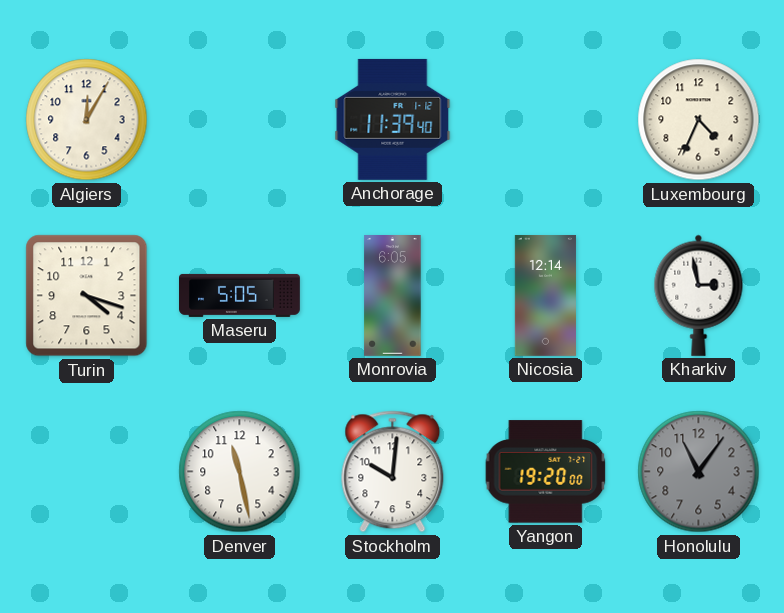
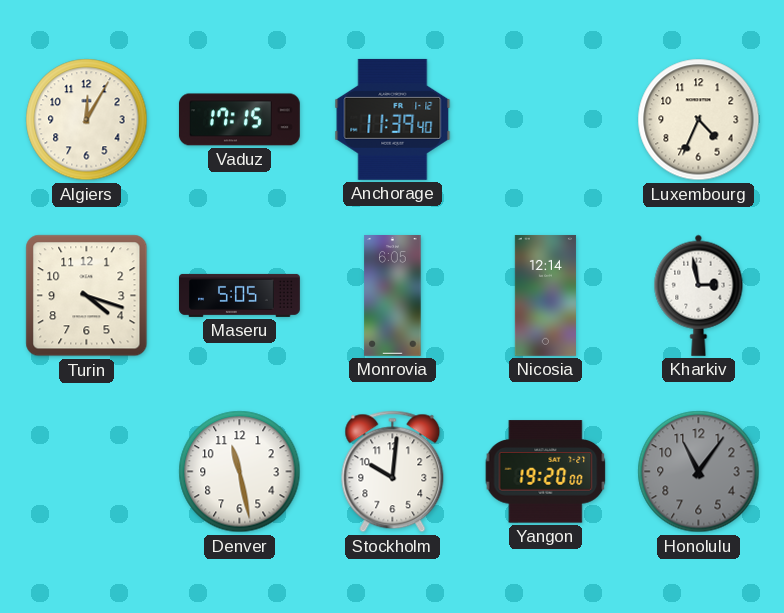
Vaduz: none -> 17:15 (239, 120)
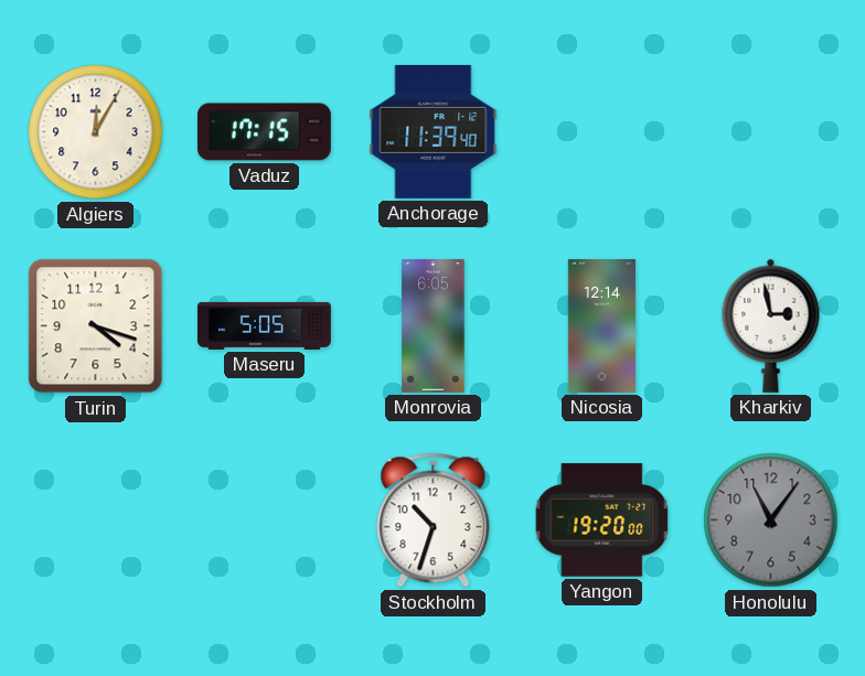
Luxembourg: 4:34 -> none (699, 120)
Denver: 11:28 -> none (240, 472)
Stockholm: 10:01 -> 10:33 (434, 521)
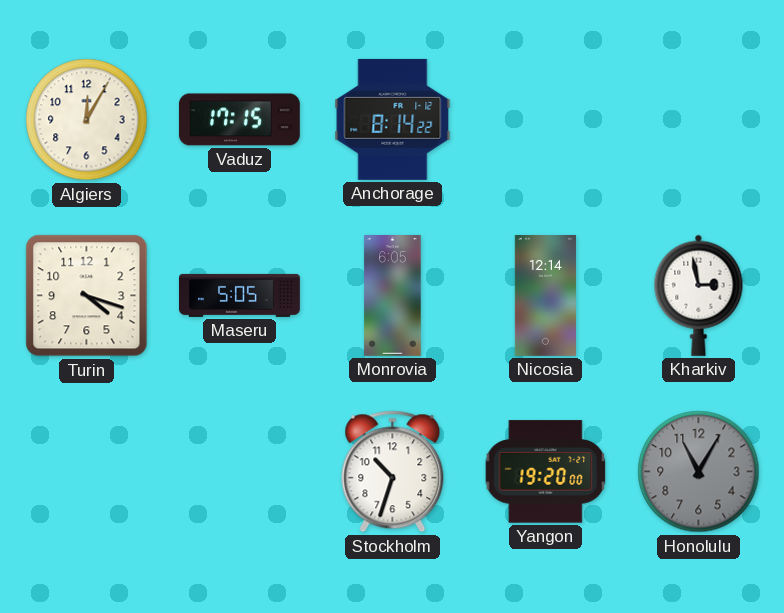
Anchorage: 11:39 -> 8:14 (393, 119)
Honolulu: 11:06 -> 11:05 (699, 472)
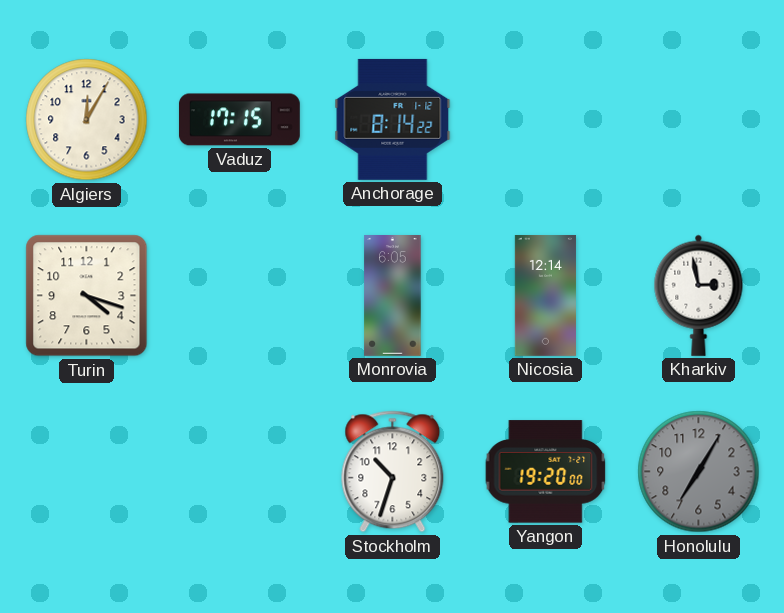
Maseru: 5:05 -> none (240, 295)
Honolulu: 11:05 -> 7:05 (699, 472)
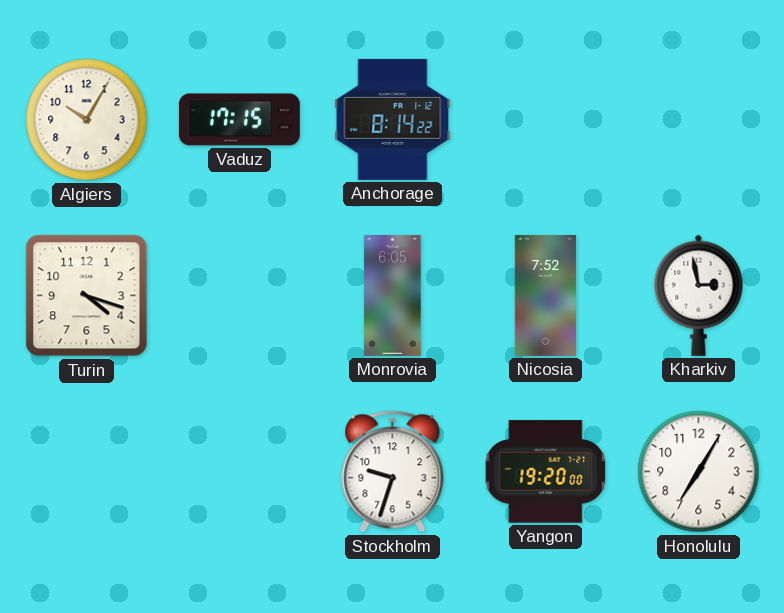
Algiers: 12:05 -> 10:05 (87, 120)
Nicosia: 12:14 -> 7:52 (545, 296)
Stockholm: 10:33 -> 9:33 (393, 472)
Honolulu dial: grey -> white (699, 472)
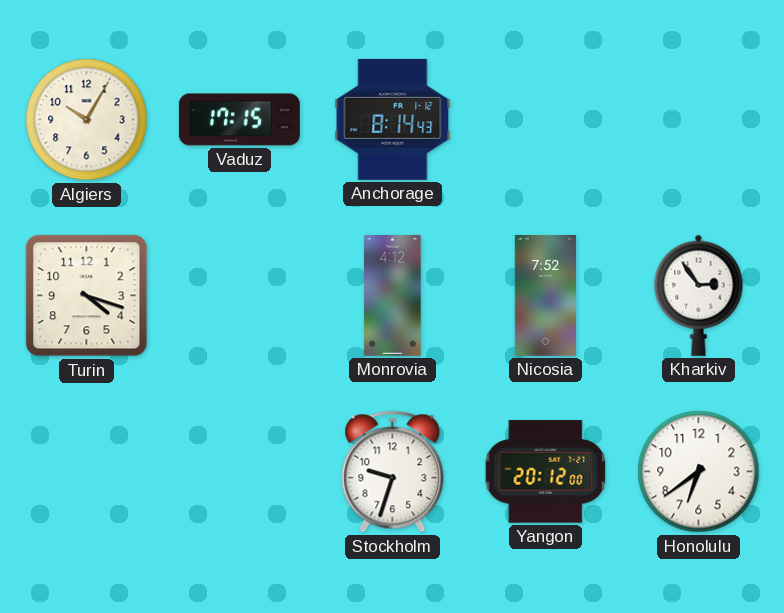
Anchorage: 8:14:22 -> 8:14:43 (393, 119)
Monrovia: 6:05 -> 4:12 (393, 296)
Kharkiv: 2:58 -> 2:54 (699, 295)
Yangon: 19:20 -> 20:12 (546, 472)
Honolulu: 7:05 -> 6:39 (699, 472)
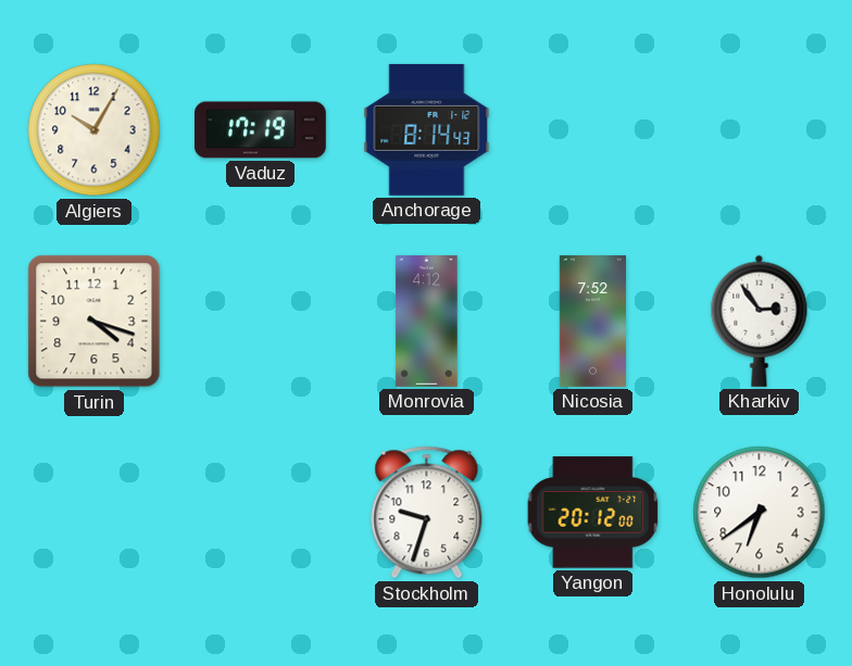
Vaduz: 17:15 -> 17:19 (260, 130)
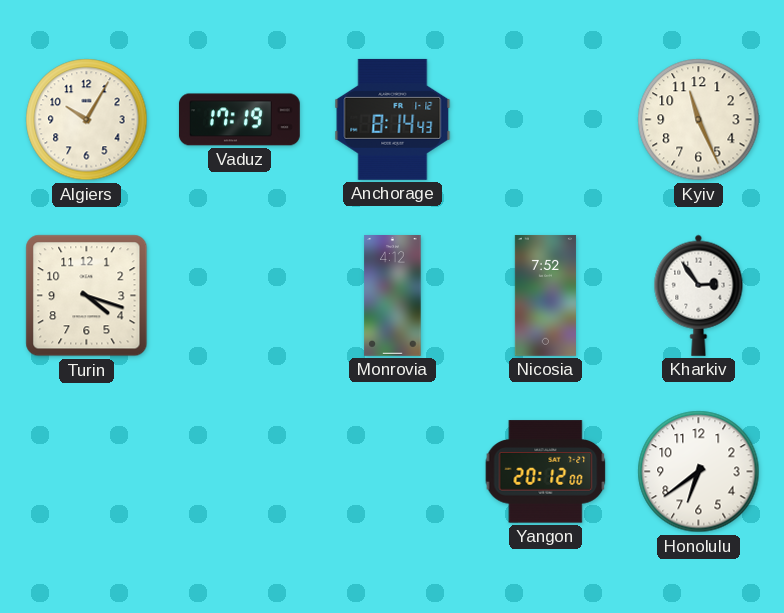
Kyiv: none -> 11:26 (699, 120)
Stockholm: 9:33 -> none (427, 513)
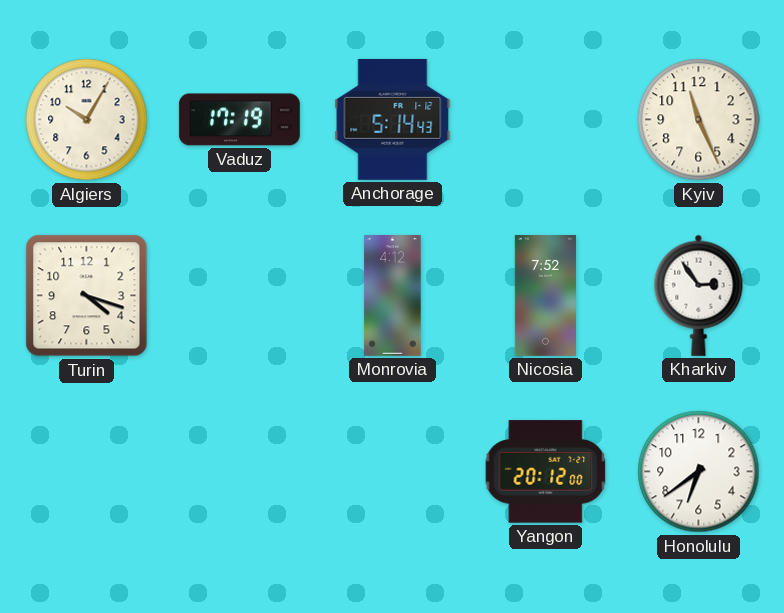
Anchorage: 8:14 -> 5:14 (393, 119)
